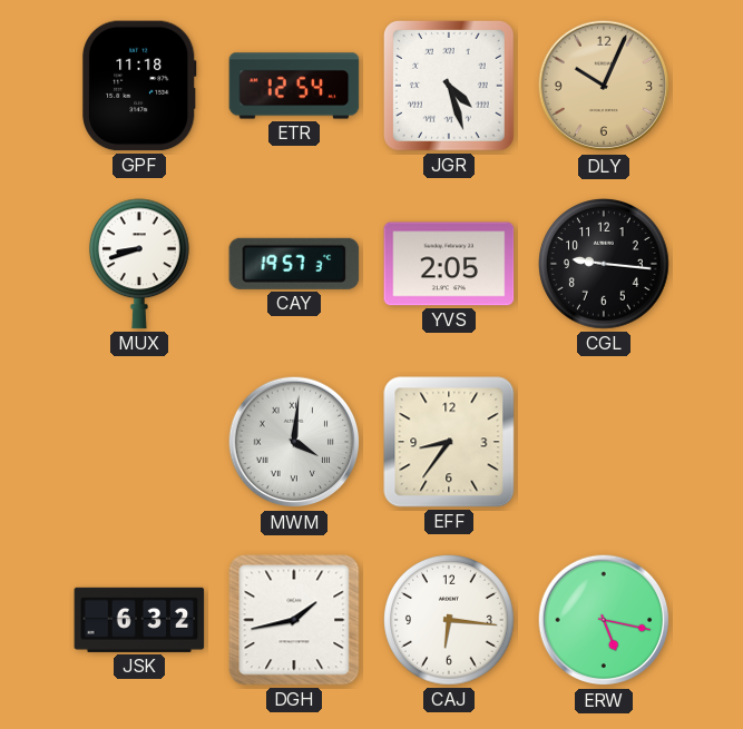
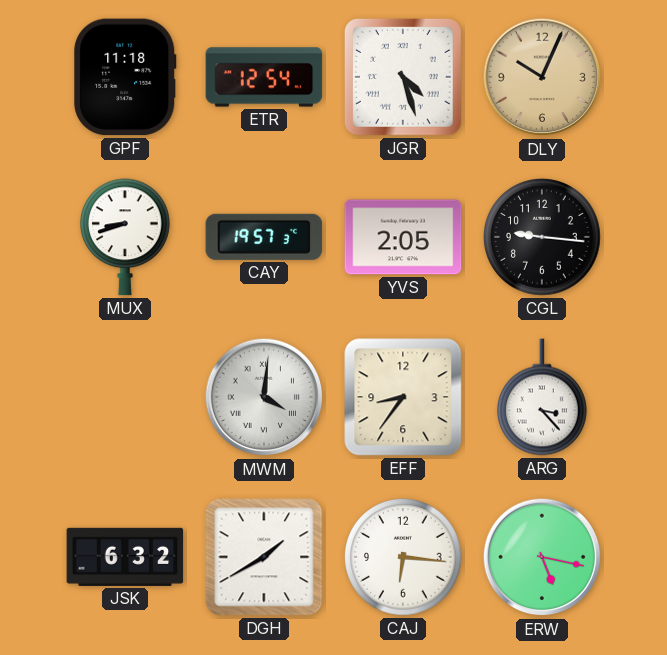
ARG: none -> 3:23 (542, 397)
DGH: 1:43 -> 1:40 (264, 557)
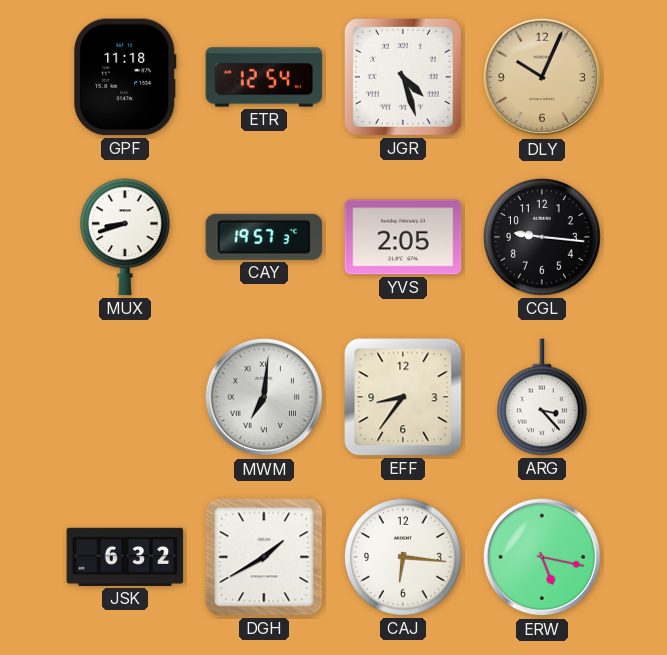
MWM: 4:01 -> 7:01 (264, 397)
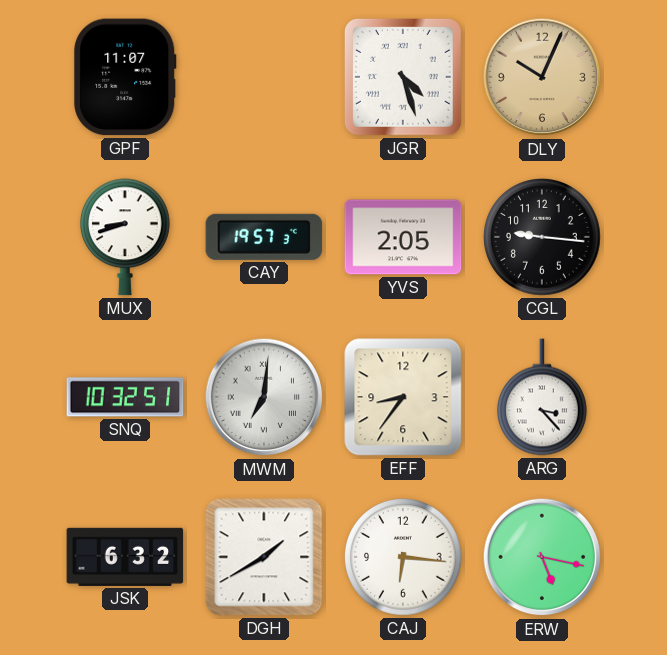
GPF: 11:18 -> 11:07 (125, 77)
ETR: 12:54 -> none (264, 77)
SNQ: none -> 10:32 (125, 397)
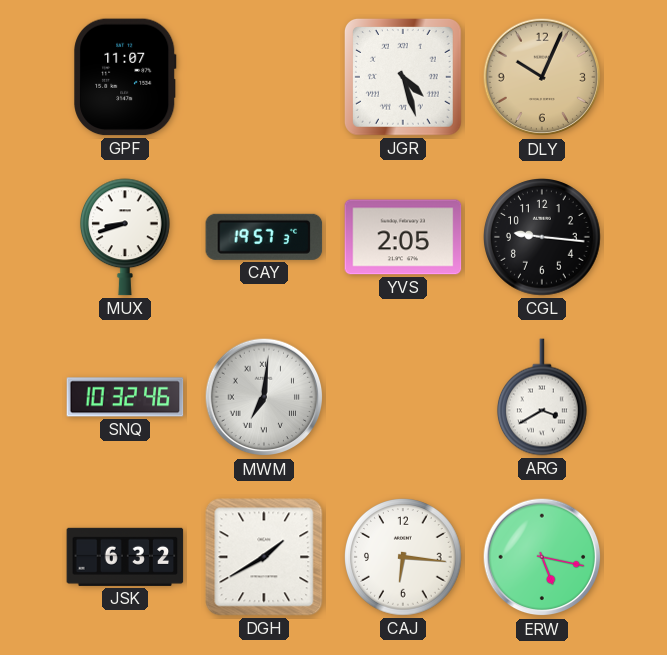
SNQ: 10:32:51 -> 10:32:46 (125, 397)
EFF: 8:36 -> none (403, 397)
ARG: 3:23 -> 3:40 (542, 397)
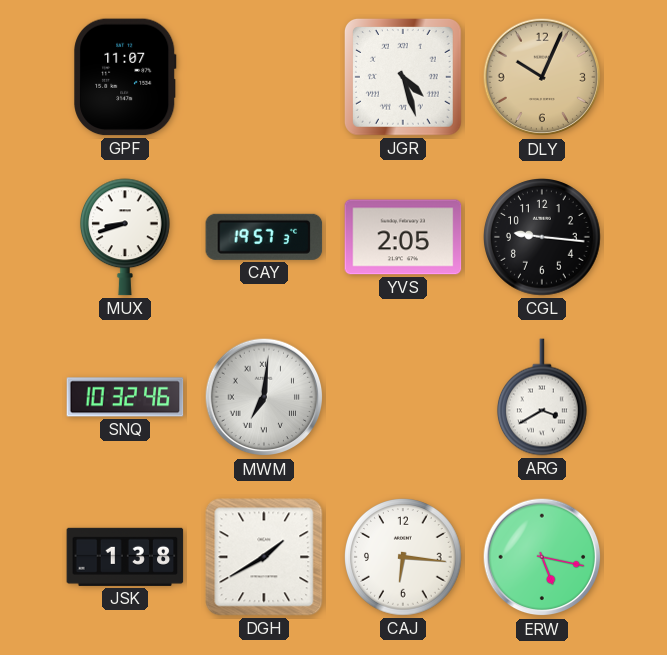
JSK: 6:32 -> 1:38 (125, 557)
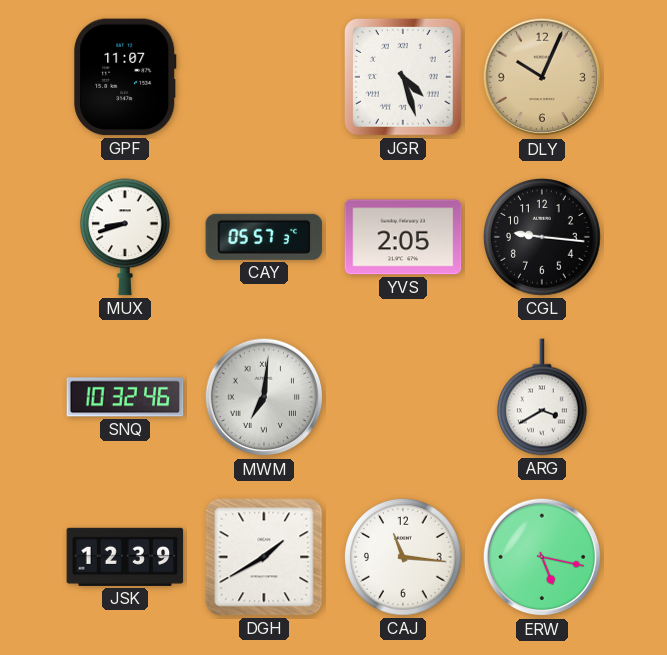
CAY: 19:57 -> 05:57 (264, 237)
JSK: 1:38 -> 12:39 (125, 557)
CAJ: 6:16 -> 11:16 (404, 558)
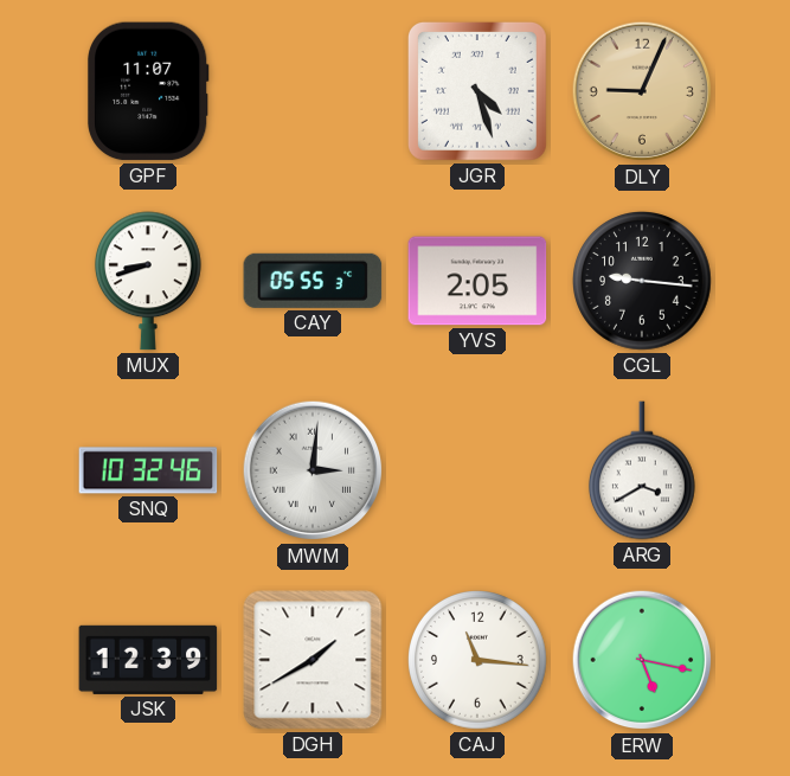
DLY: 10:04 -> 9:04 (642, 91)
CAY: 05:57 -> 05:55 (313, 281)
MWM: 7:01 -> 3:01 (313, 470)
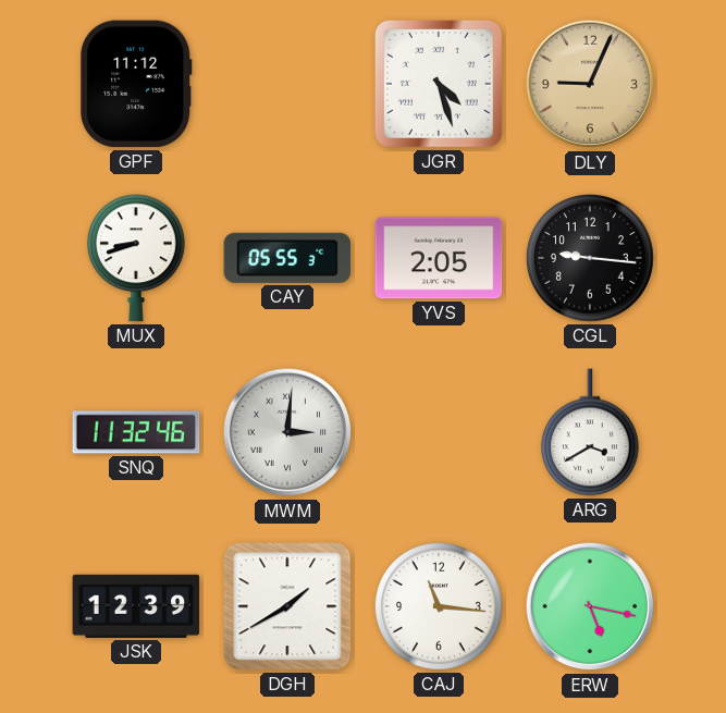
GPF: 11:07 -> 11:12 (136, 84)
SNQ: 10:32 -> 11:32 (136, 432)
